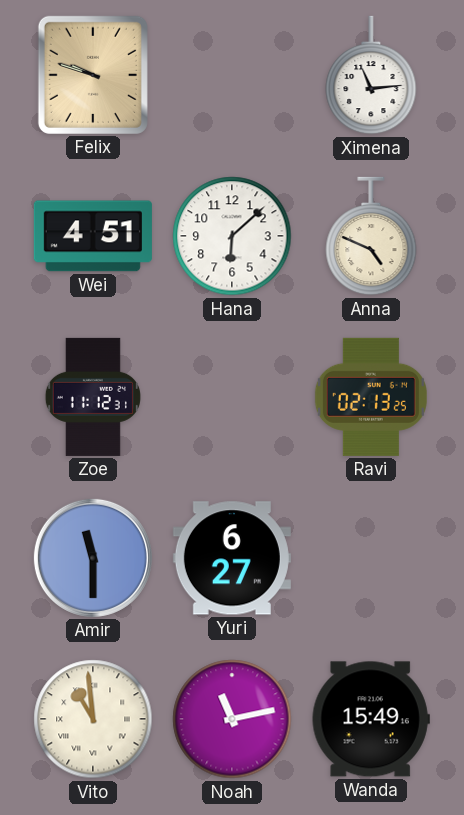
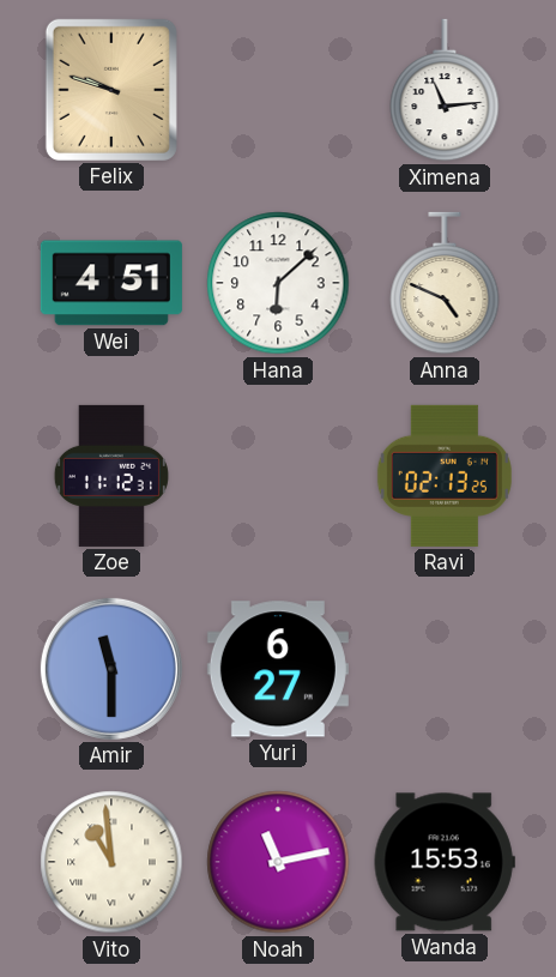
Wanda: 15:49 -> 15:53 (445, 862)
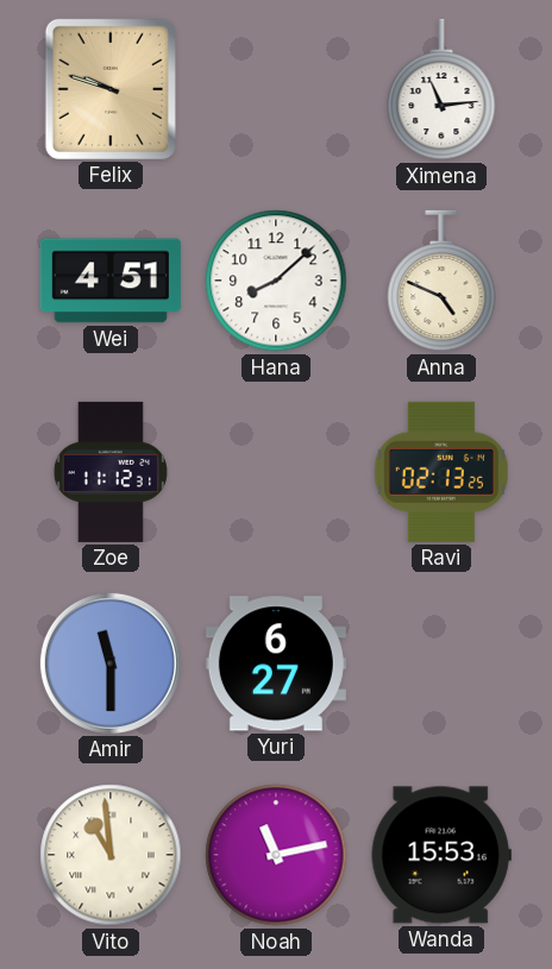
Hana: 6:08 -> 8:08 (276, 281)
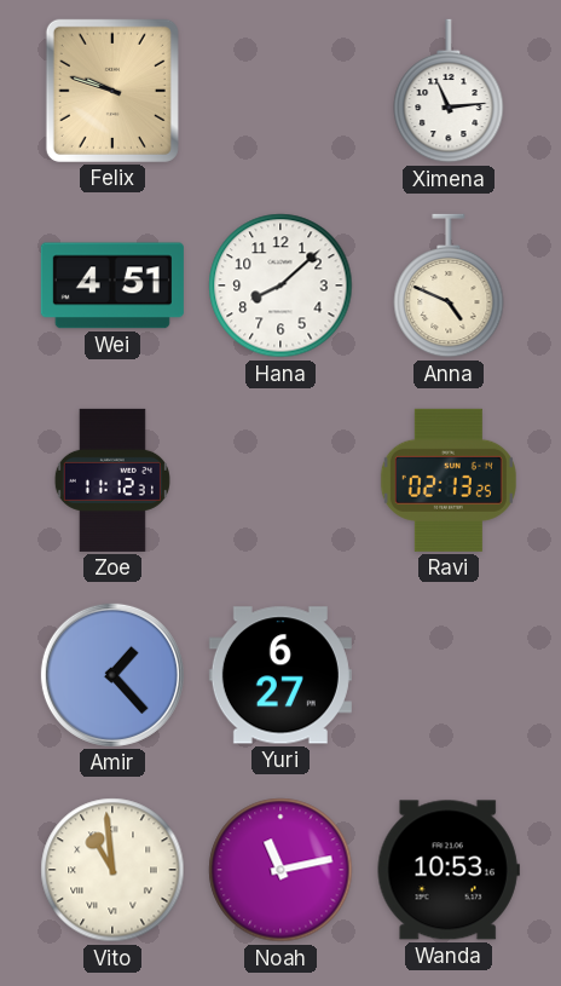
Amir: 11:30 -> 1:23 (112, 675)
Wanda: 15:53 -> 10:53 (449, 870)
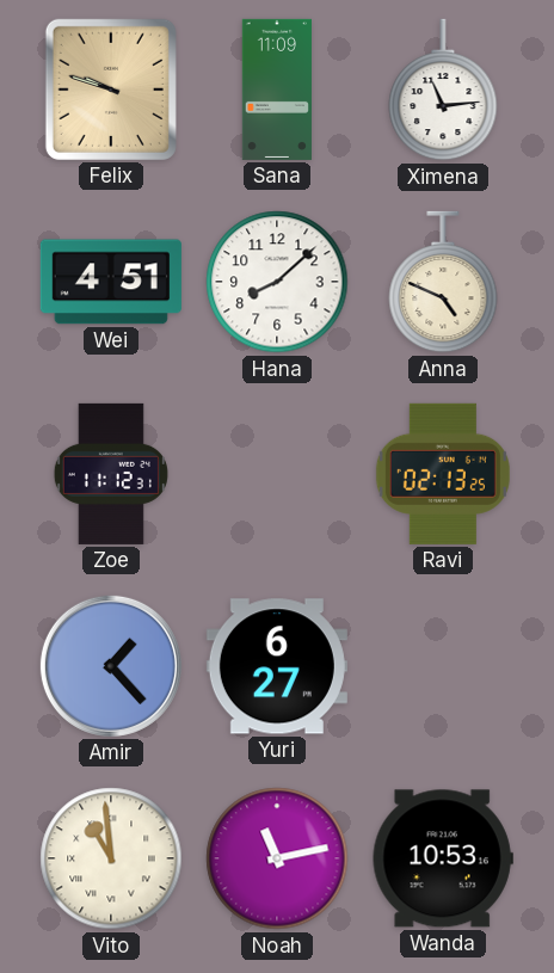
Sana: none -> 11:09 (277, 90)
